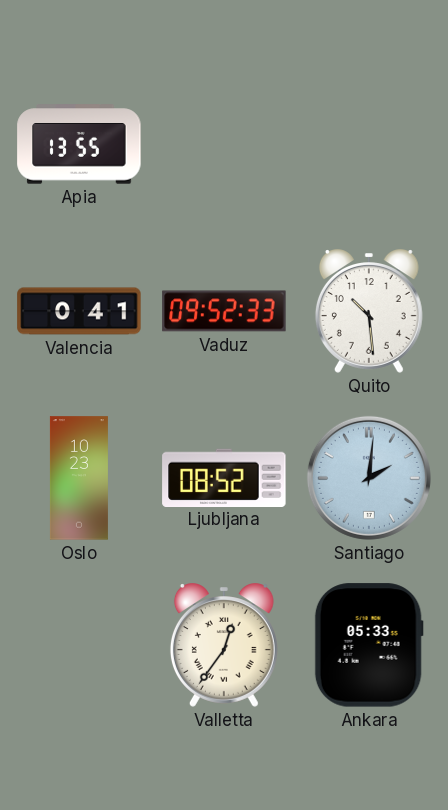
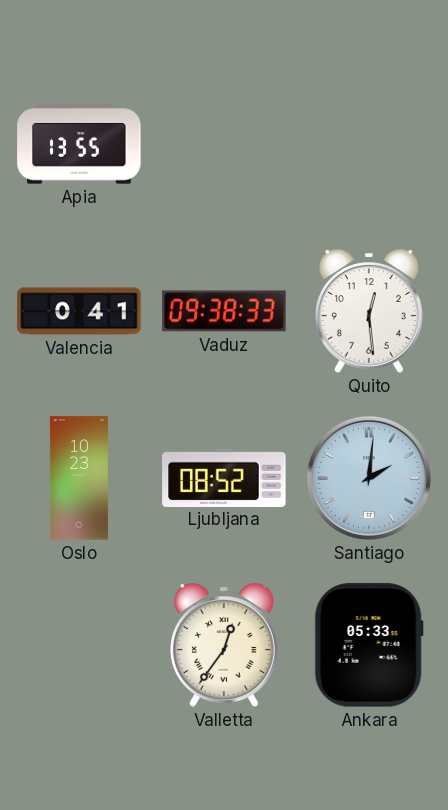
Vaduz: 09:52 -> 09:38 (224, 311)
Quito: 10:29 -> 12:29 (369, 311)
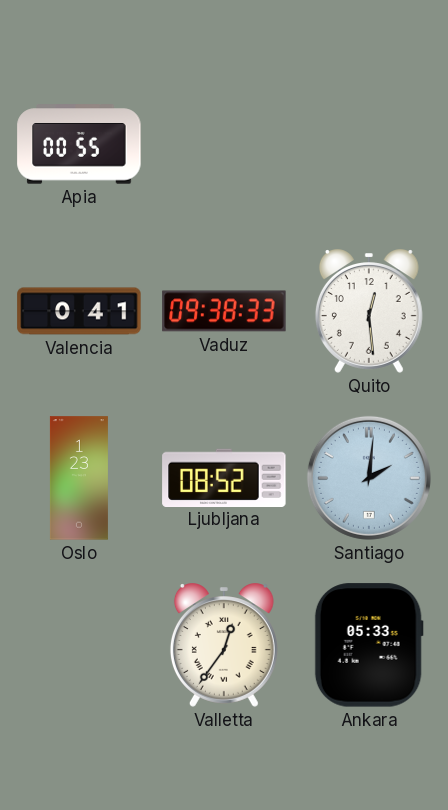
Apia: 13:55 -> 00:55 (79, 144)
Oslo: 10:23 -> 1:23 (79, 478)
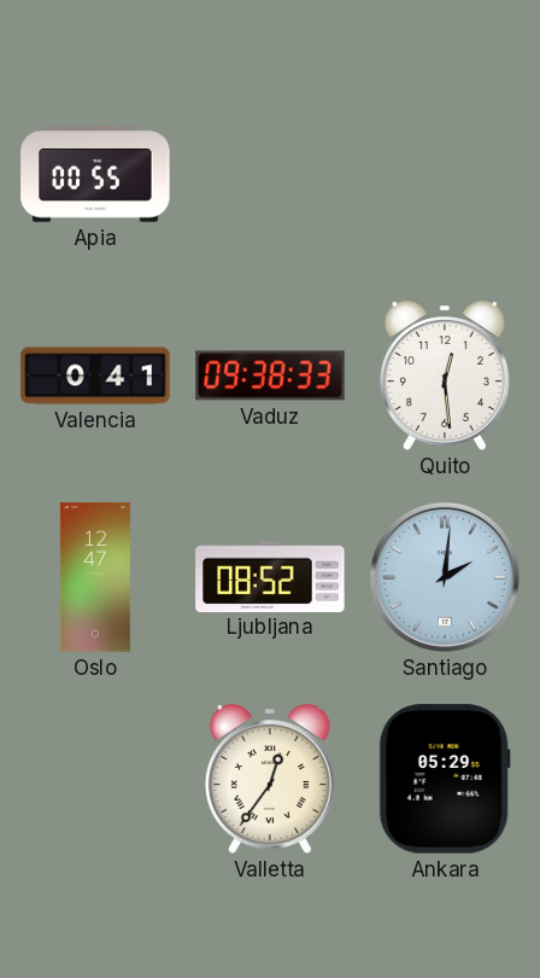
Oslo: 1:23 -> 12:47 (95, 577)
Ankara: 05:33 -> 05:29 (445, 779)
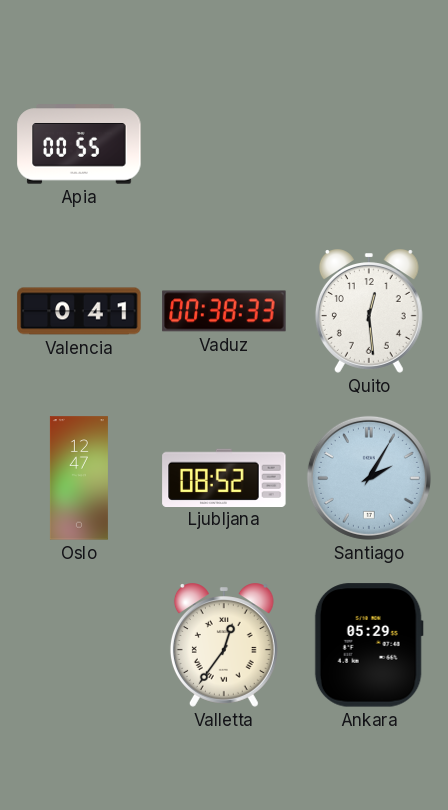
Vaduz: 09:38 -> 00:38 (224, 311)
Santiago: 2:01 -> 2:05 (369, 478)
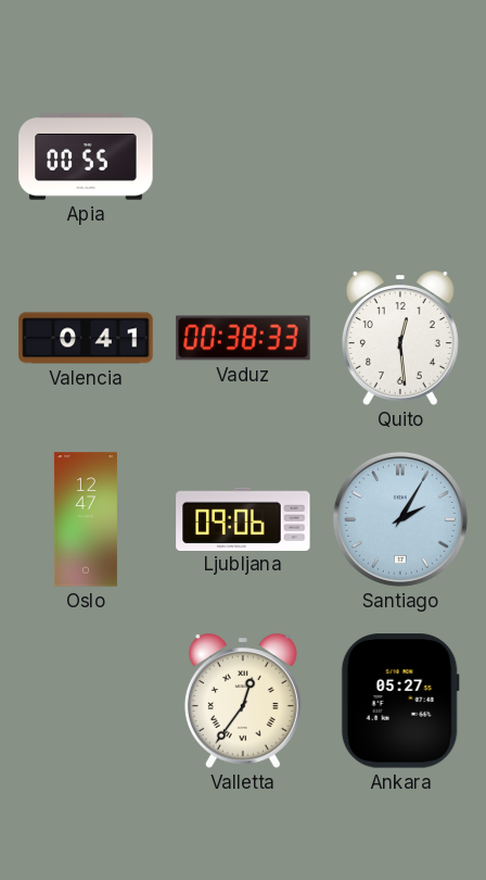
Ljubljana: 08:52 -> 09:06 (243, 518)
Ankara: 05:29 -> 05:27 (400, 701)
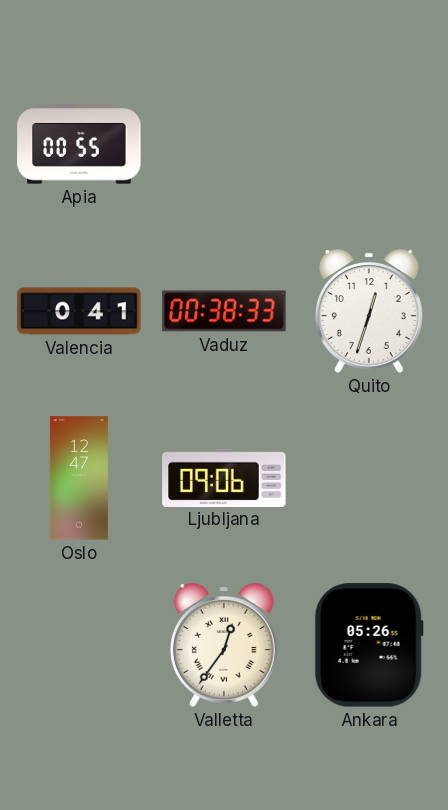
Quito: 12:29 -> 12:33 (369, 311)
Santiago: 2:05 -> none (400, 519)
Ankara: 05:27 -> 05:26 (369, 645)
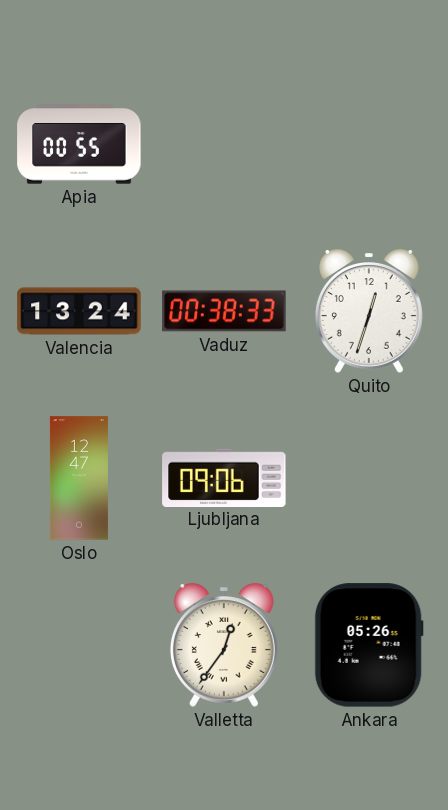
Valencia: 0:41 -> 13:24 (79, 311)
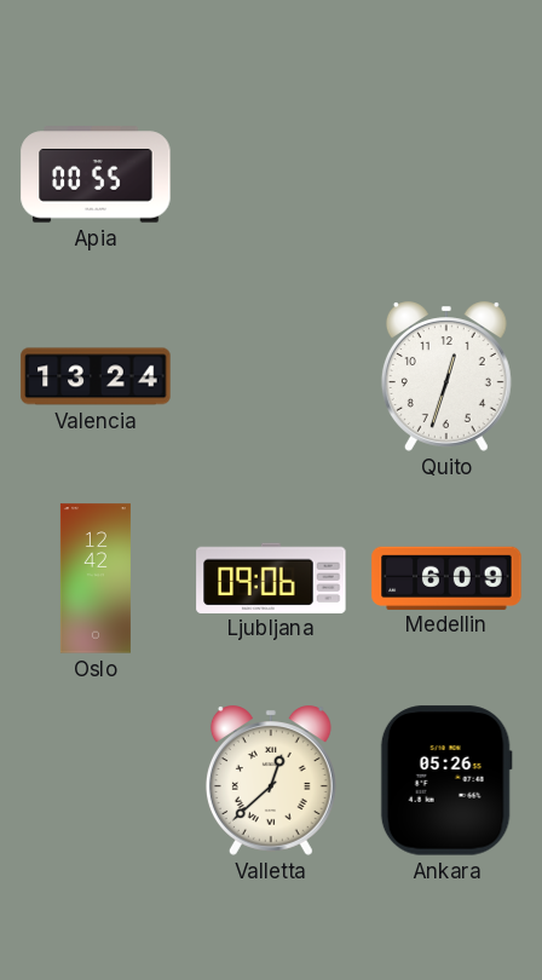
Vaduz: 00:38 -> none (224, 311)
Oslo: 12:47 -> 12:42 (96, 578)
Medellin: none -> 6:09 (446, 577)
Valletta: 12:36 -> 12:38 (271, 780)
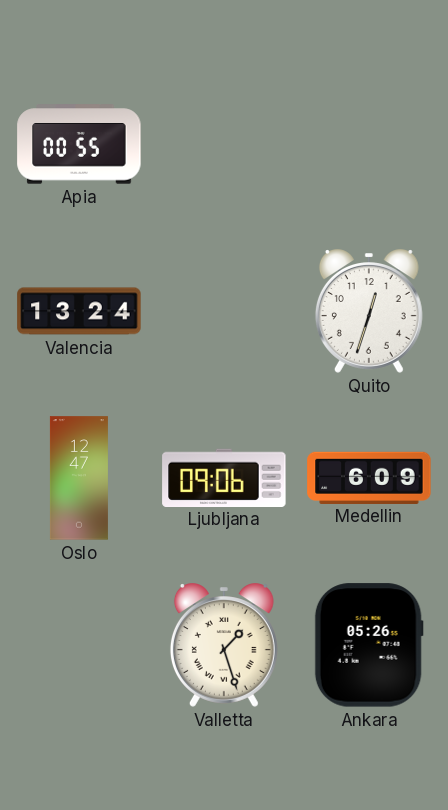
Oslo: 12:42 -> 12:47 (79, 478)
Valletta: 12:38 -> 1:27 (224, 645)
